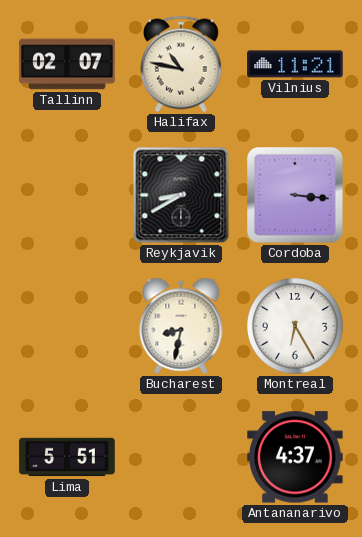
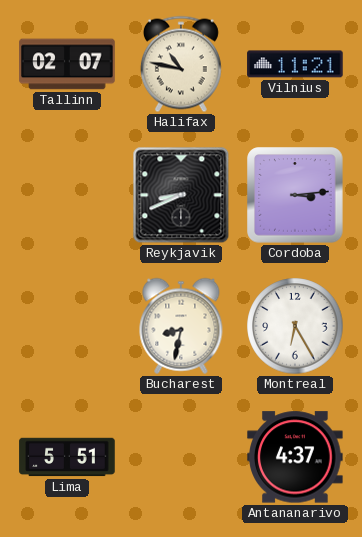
Reykjavik: 8:40 -> 8:41 (181, 195)
Cordoba: 3:16 -> 3:14 (295, 195)
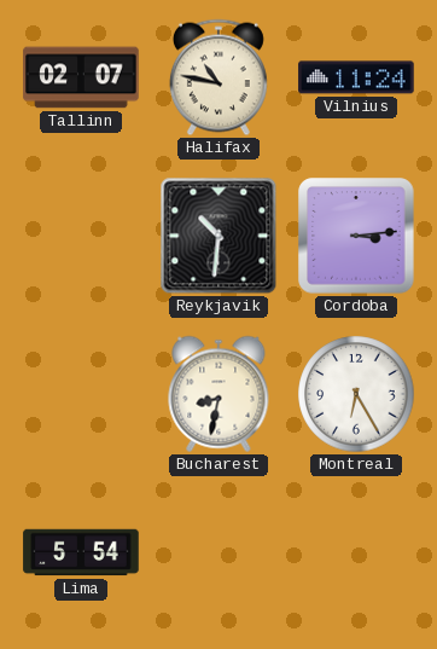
Vilnius: 11:21 -> 11:24 (356, 77)
Reykjavik: 8:41 -> 10:31 (218, 236)
Lima: 5:51 -> 5:54 (81, 552)
Antananarivo: 4:37 -> none (295, 457)
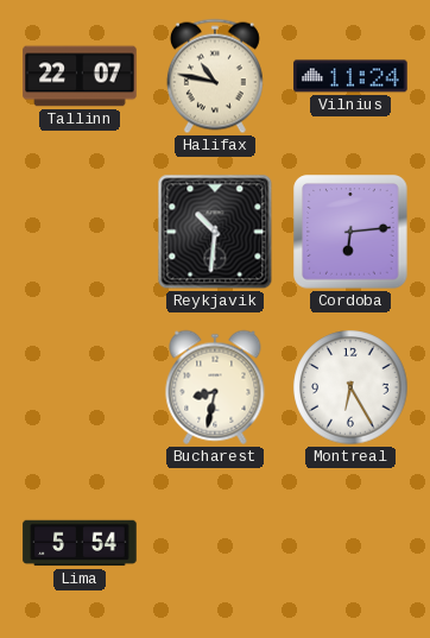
Tallinn: 02:07 -> 22:07 (80, 76)
Cordoba: 3:14 -> 6:14 (350, 232)
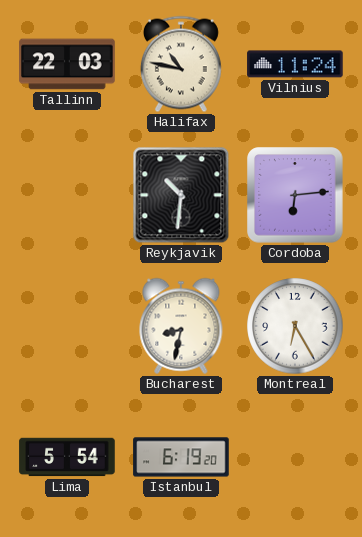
Tallinn: 22:07 -> 22:03 (67, 64)
Istanbul: none -> 6:19 (181, 457)
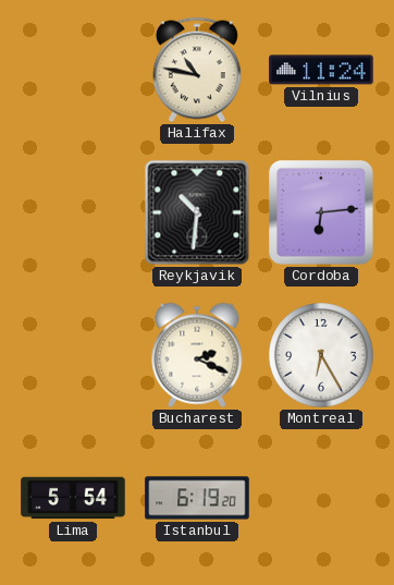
Tallinn: 22:03 -> none (67, 64)
Bucharest: 8:32 -> 2:19 (197, 355)
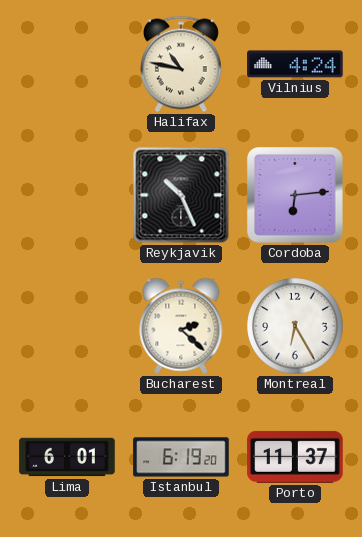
Vilnius: 11:24 -> 4:24 (295, 64)
Reykjavik: 10:31 -> 10:26 (181, 195)
Bucharest: 2:19 -> 2:22 (181, 326)
Lima: 5:54 -> 6:01 (67, 457)
Porto: none -> 11:37 (295, 457)
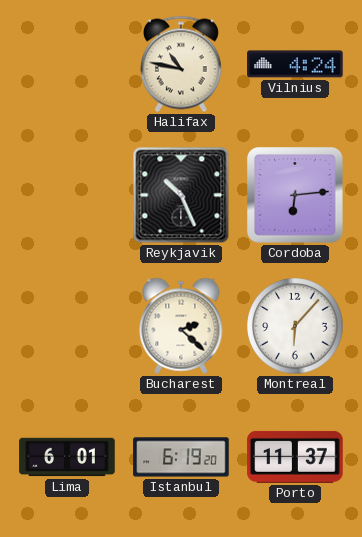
Montreal: 6:25 -> 6:07 (295, 326)
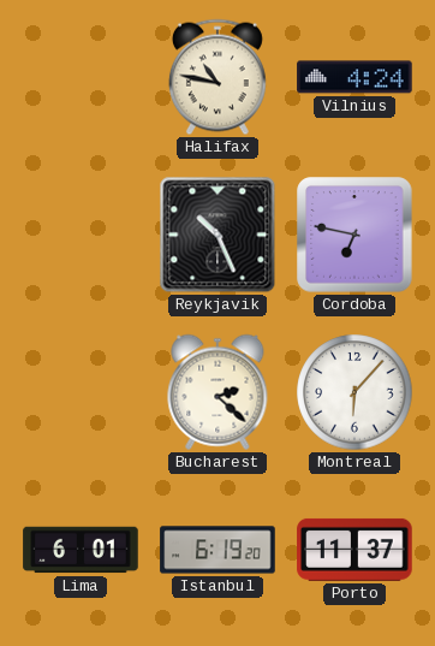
Cordoba: 6:14 -> 6:47 (354, 235)
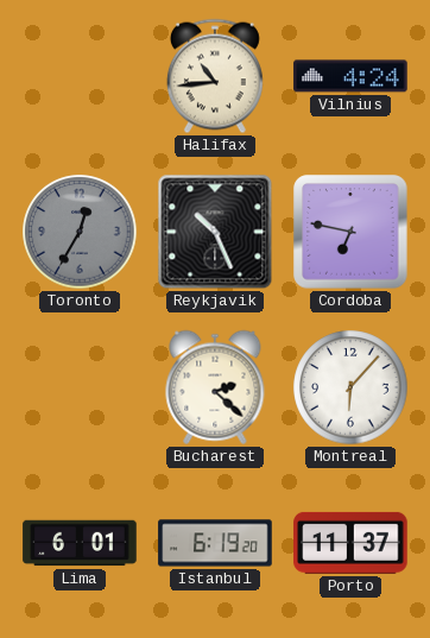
Halifax: 10:47 -> 10:44 (215, 76)
Toronto: none -> 12:35 (80, 232)
